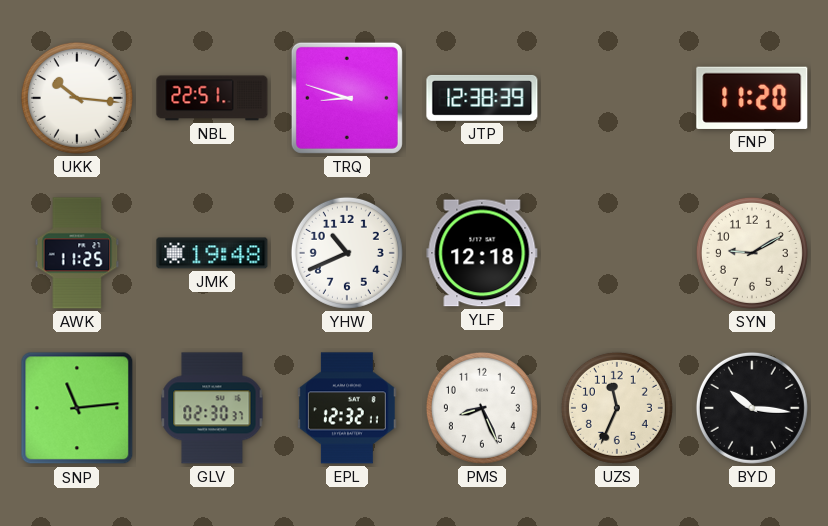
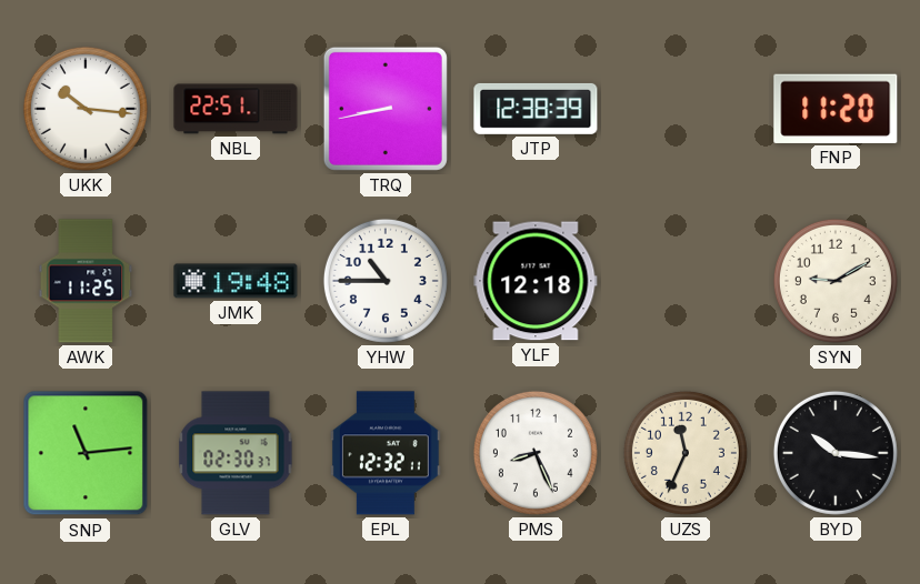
TRQ: 8:48 -> 8:43 (386, 109)
YHW: 10:41 -> 10:45 (386, 281)
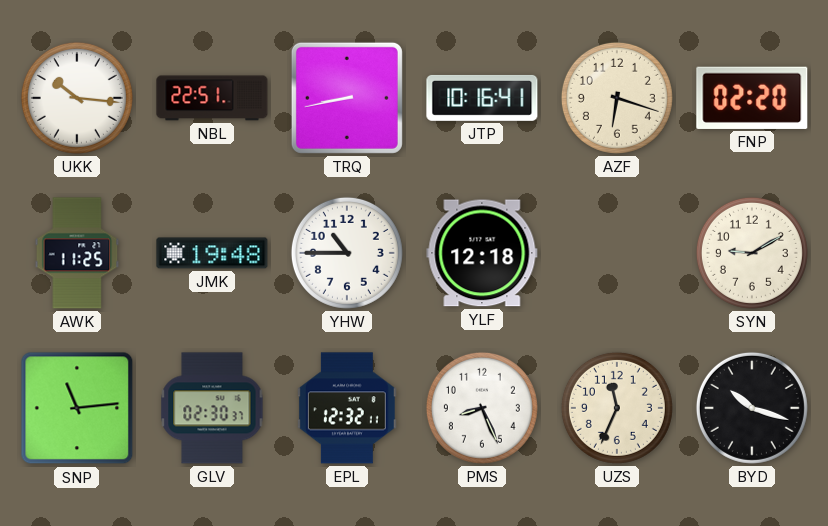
JTP: 12:38 -> 10:16 (482, 98)
AZF: none -> 6:18 (617, 98)
FNP: 11:20 -> 02:20 (752, 98)
BYD: 10:16 -> 10:18 (752, 408)
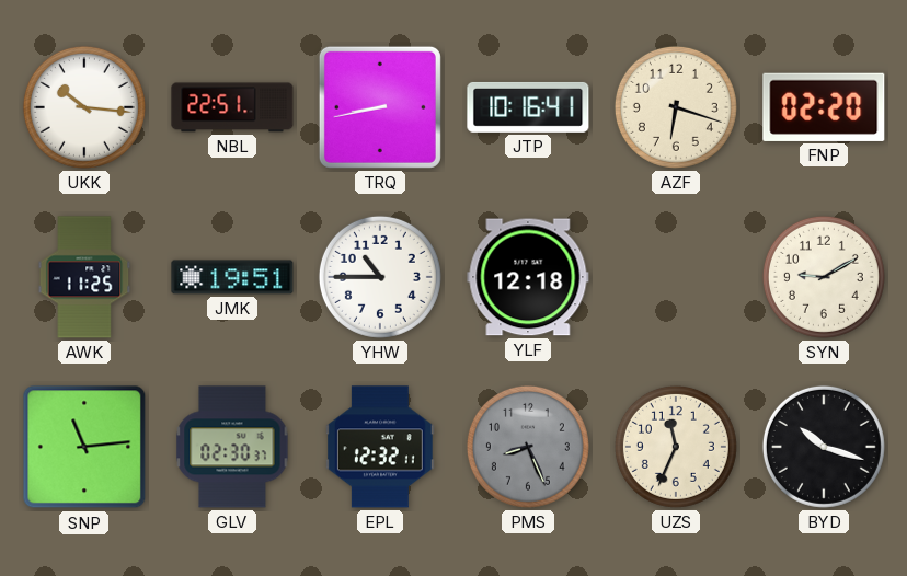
JMK: 19:48 -> 19:51 (232, 277)
PMS dial: white -> grey (528, 447)
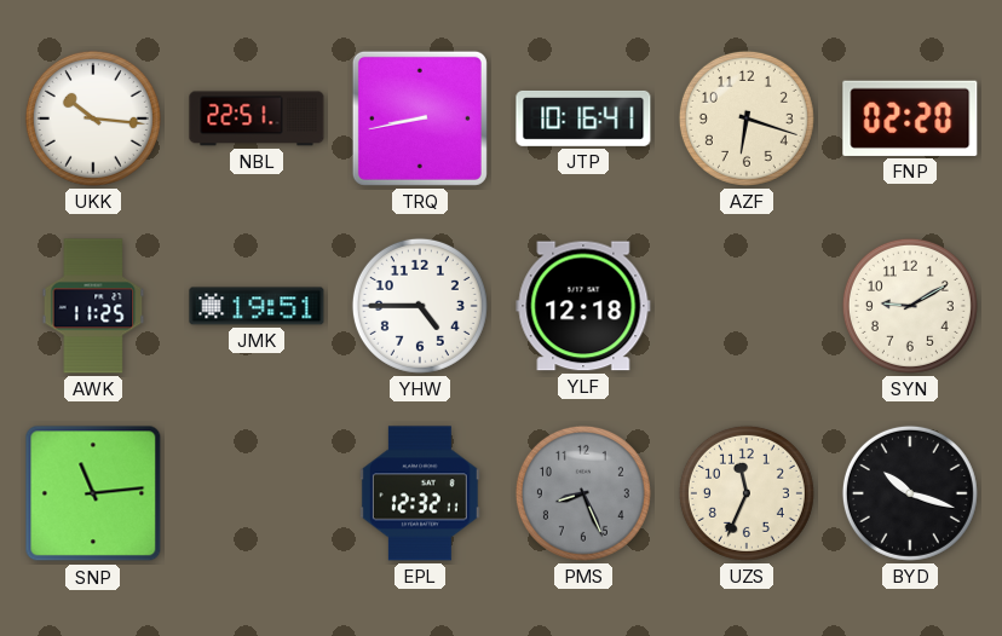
YHW: 10:45 -> 4:45 (420, 306)
GLV: 02:30 -> none (232, 447)
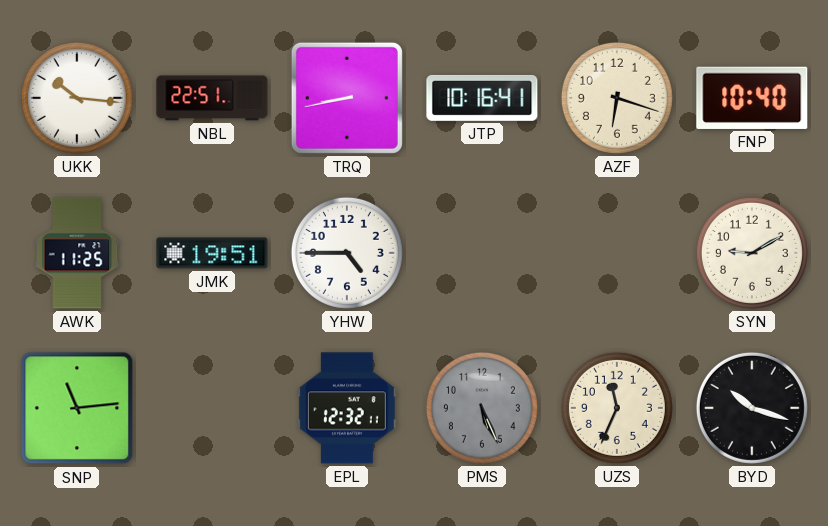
FNP: 02:20 -> 10:40 (752, 98)
YLF: 12:18 -> none (583, 306)
PMS: 8:26 -> 5:26 (482, 408)
